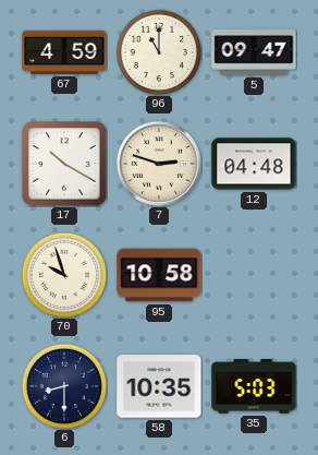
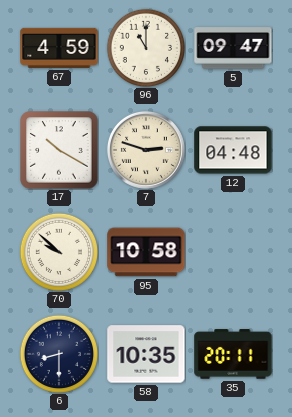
70: 9:57 -> 9:52 (58, 251)
35: 5:03 -> 20:11 (233, 354)
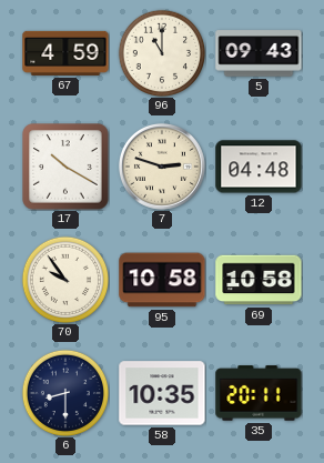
5: 09:47 -> 09:43 (259, 53)
70: 9:52 -> 9:54 (64, 279)
69: none -> 10:58 (259, 280)
